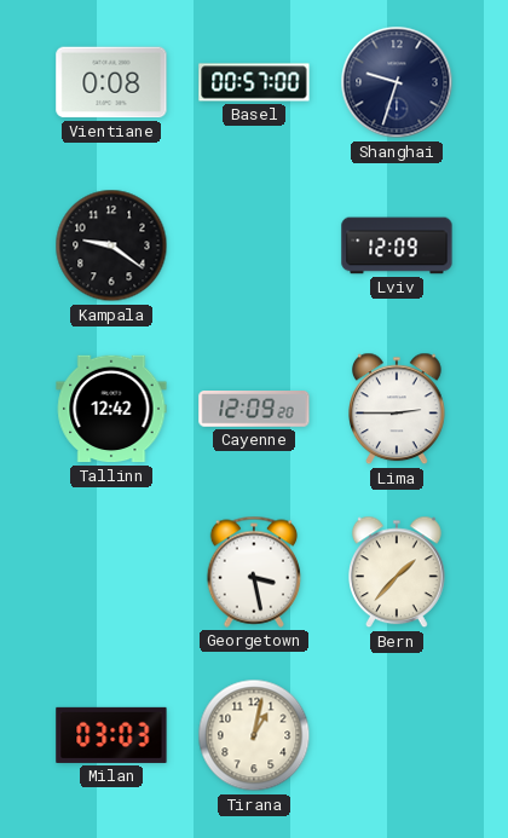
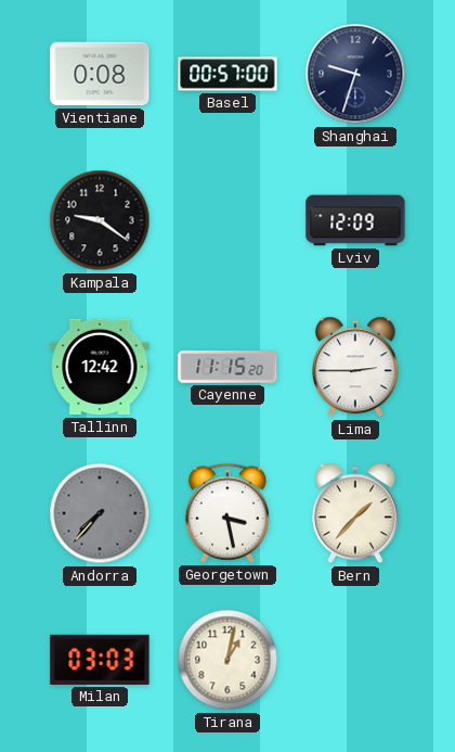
Cayenne: 12:09 -> 11:15 (227, 368)
Andorra: none -> 7:37 (100, 513)
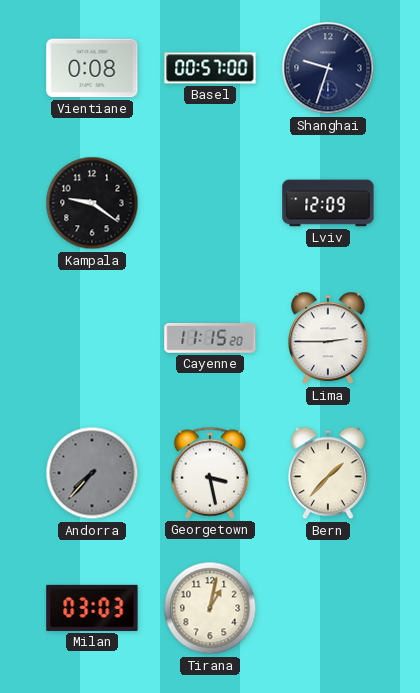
Tallinn: 12:42 -> none (100, 367)
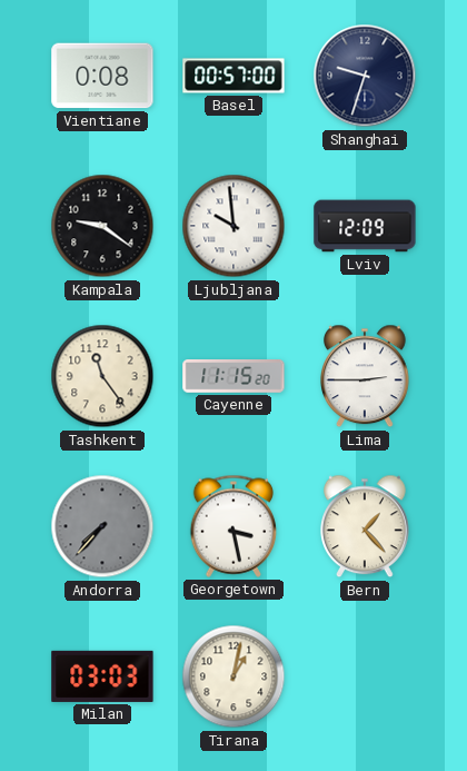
Ljubljana: none -> 9:59 (233, 226)
Tashkent: none -> 11:24 (102, 376)
Bern: 1:37 -> 1:23 (366, 526)
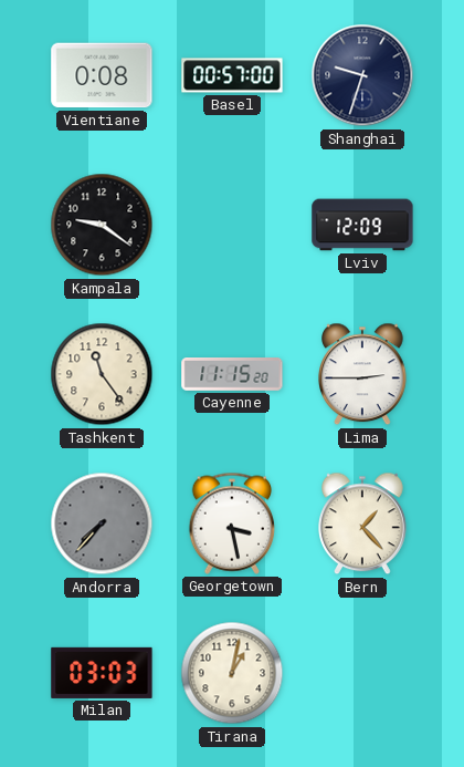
Ljubljana: 9:59 -> none (233, 226)
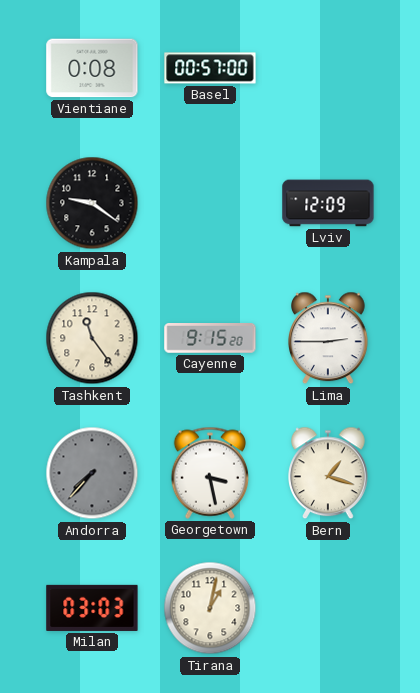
Shanghai: 9:33 -> none (362, 75)
Cayenne: 11:15 -> 9:15 (210, 339)
Bern: 1:23 -> 1:18 (329, 473)
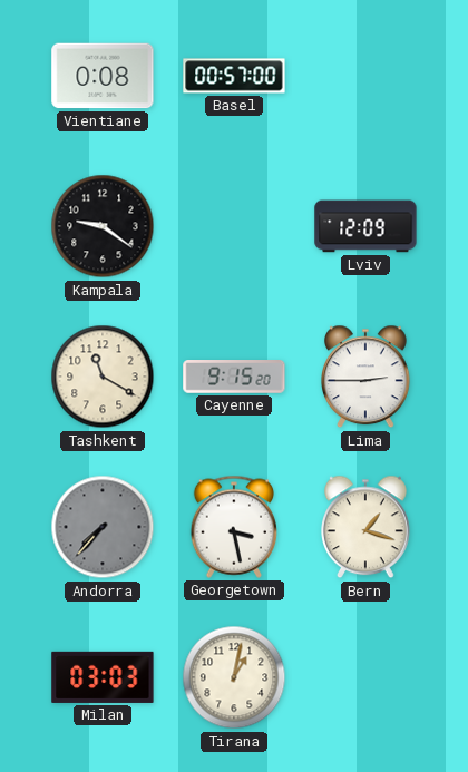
Tashkent: 11:24 -> 11:20 (103, 377)
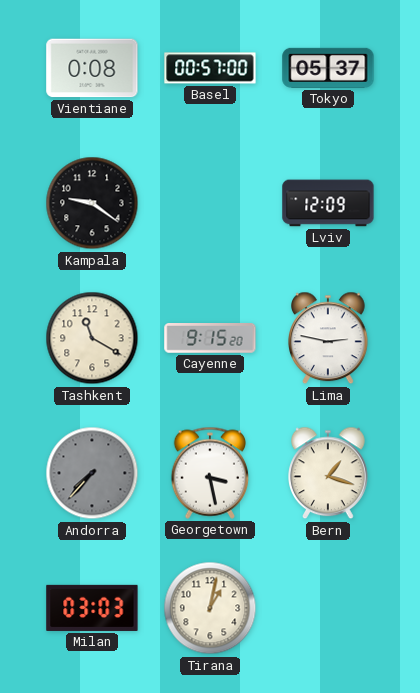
Tokyo: none -> 05:37 (328, 68)
Lima: 2:45 -> 2:47 (329, 338)
